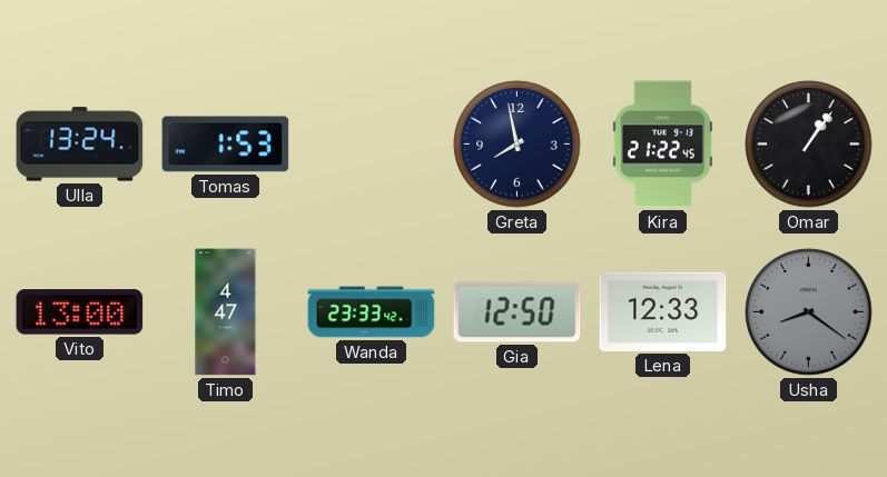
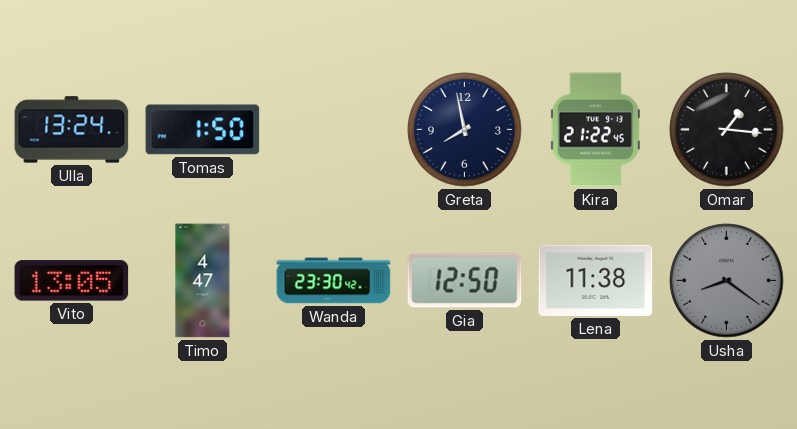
Tomas: 1:53 -> 1:50 (203, 130)
Omar: 1:06 -> 1:16 (727, 130)
Vito: 13:00 -> 13:05 (72, 281)
Wanda: 23:33 -> 23:30 (334, 281)
Lena: 12:33 -> 11:38 (596, 280)
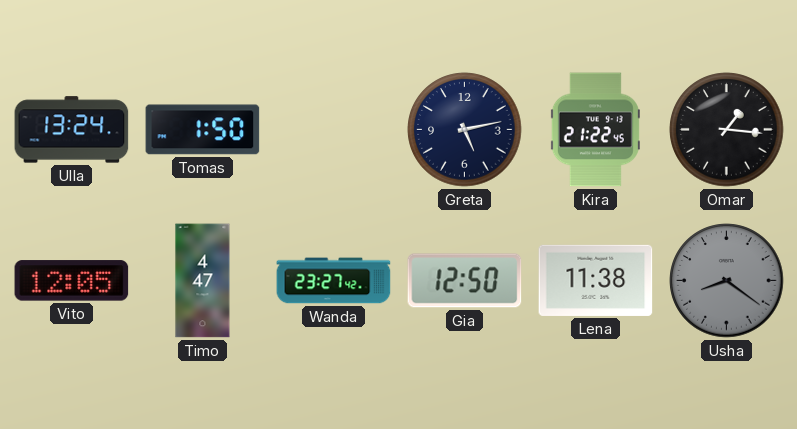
Greta: 7:58 -> 5:13 (465, 130)
Vito: 13:05 -> 12:05 (72, 281)
Wanda: 23:30 -> 23:27 (334, 281)
